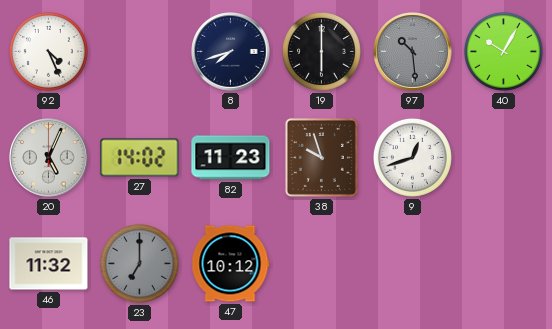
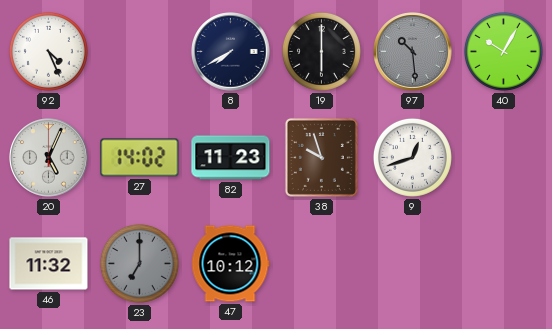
8: 7:42 -> 7:40 (231, 52)
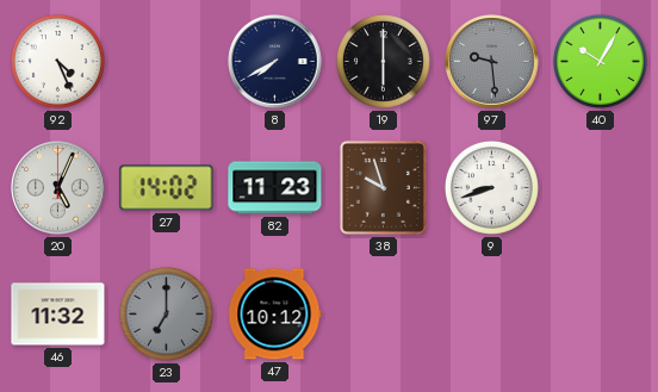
97: 10:29 -> 9:29 (492, 62)
9: 12:42 -> 8:42 (491, 187)
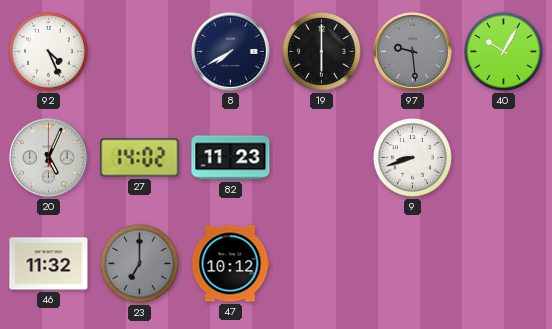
38: 9:57 -> none (383, 187)
